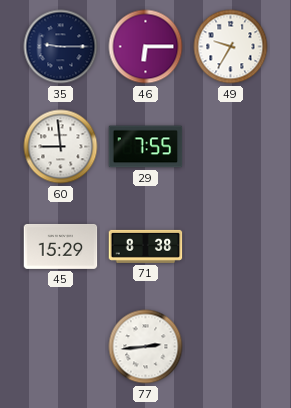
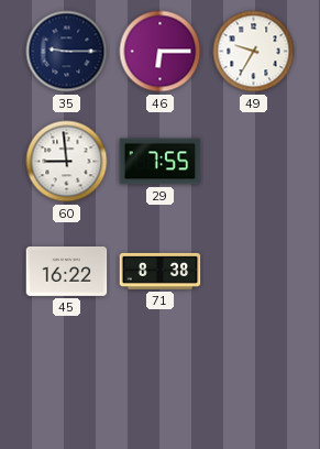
45: 15:29 -> 16:22 (67, 271)
77: 2:44 -> none (146, 347)
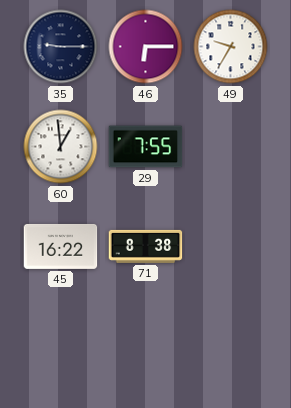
60: 8:59 -> 12:59 (61, 147)
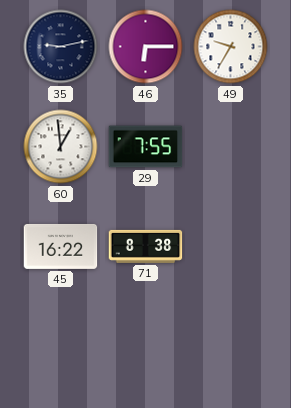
35: 9:15 -> 9:13 (61, 47)
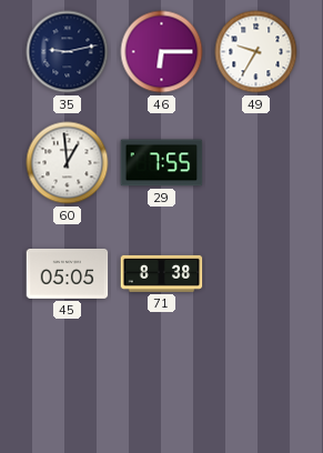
45: 16:22 -> 05:05 (68, 273)
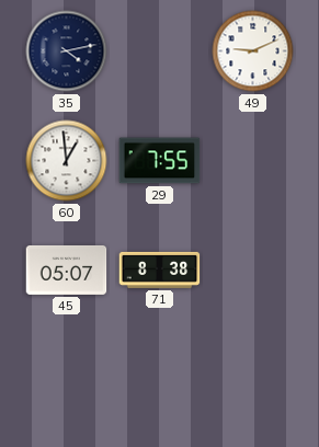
35: 9:13 -> 4:13 (67, 51)
46: 6:15 -> none (162, 52)
49: 9:35 -> 9:11 (253, 51)
45: 05:05 -> 05:07 (67, 270)
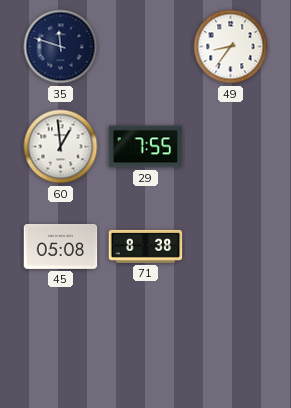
35: 4:13 -> 11:48 (61, 47)
49: 9:11 -> 8:36 (231, 47)
45: 05:07 -> 05:08 (61, 246)
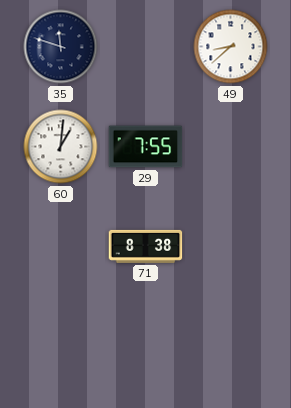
49: 8:36 -> 8:38 (231, 47)
60: 12:59 -> 1:01 (61, 147)
45: 05:08 -> none (61, 246)
